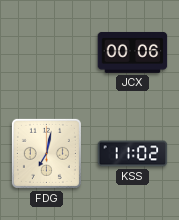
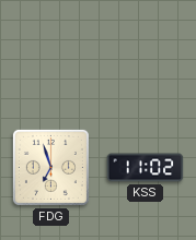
JCX: 00:06 -> none (133, 52)
FDG: 7:02 -> 6:57 (50, 167)
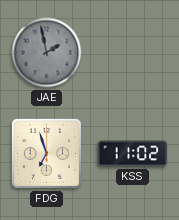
JAE: none -> 1:58 (47, 53)
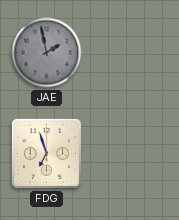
KSS: 11:02 -> none (133, 154)
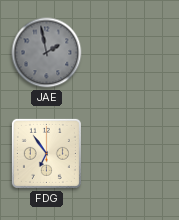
FDG: 6:57 -> 6:54 (46, 153)
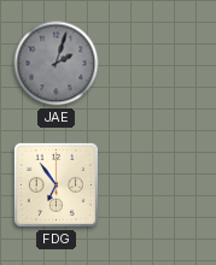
JAE: 1:58 -> 2:03 (57, 64)
